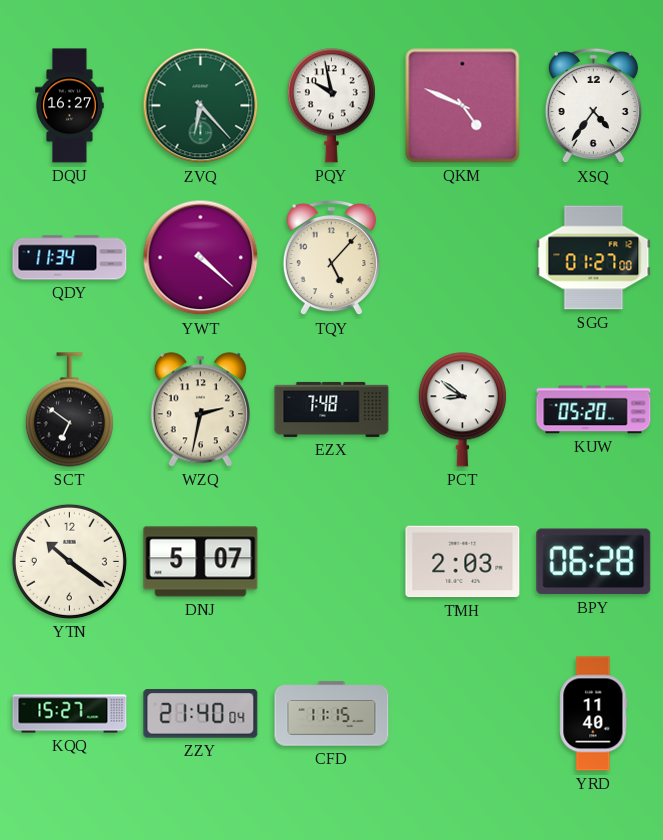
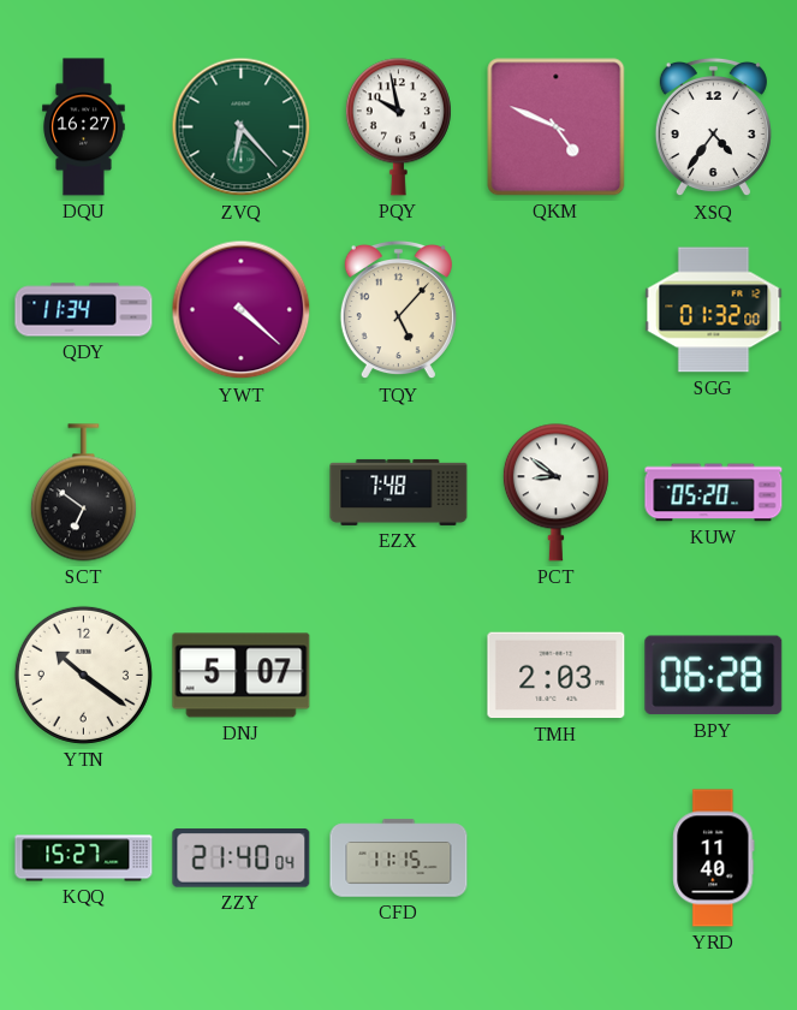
SGG: 01:27 -> 01:32 (714, 310)
WZQ: 2:32 -> none (200, 410)
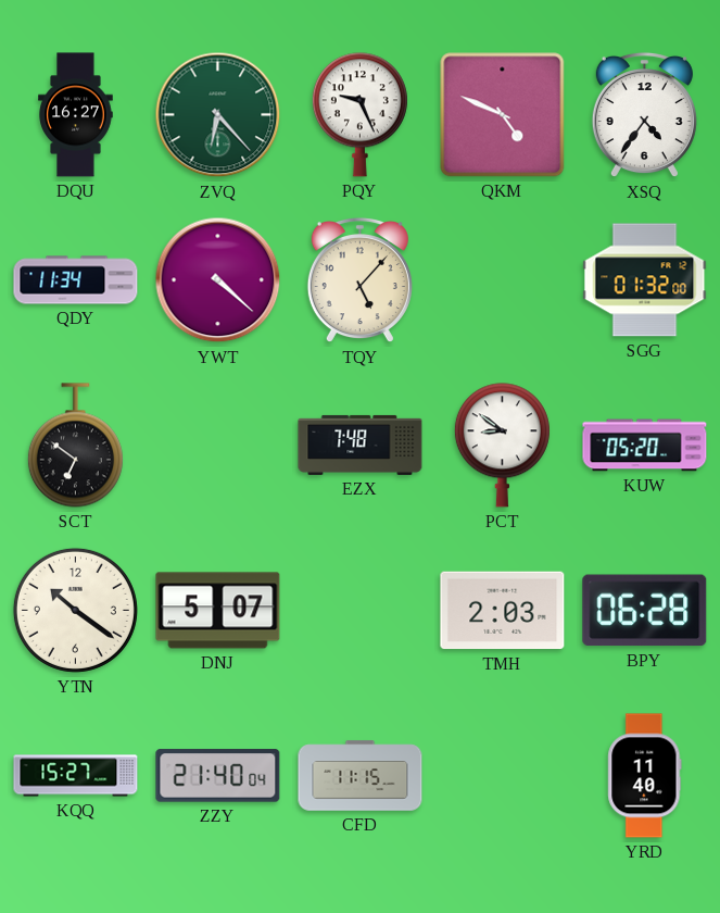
PQY: 9:58 -> 9:26 (359, 115)
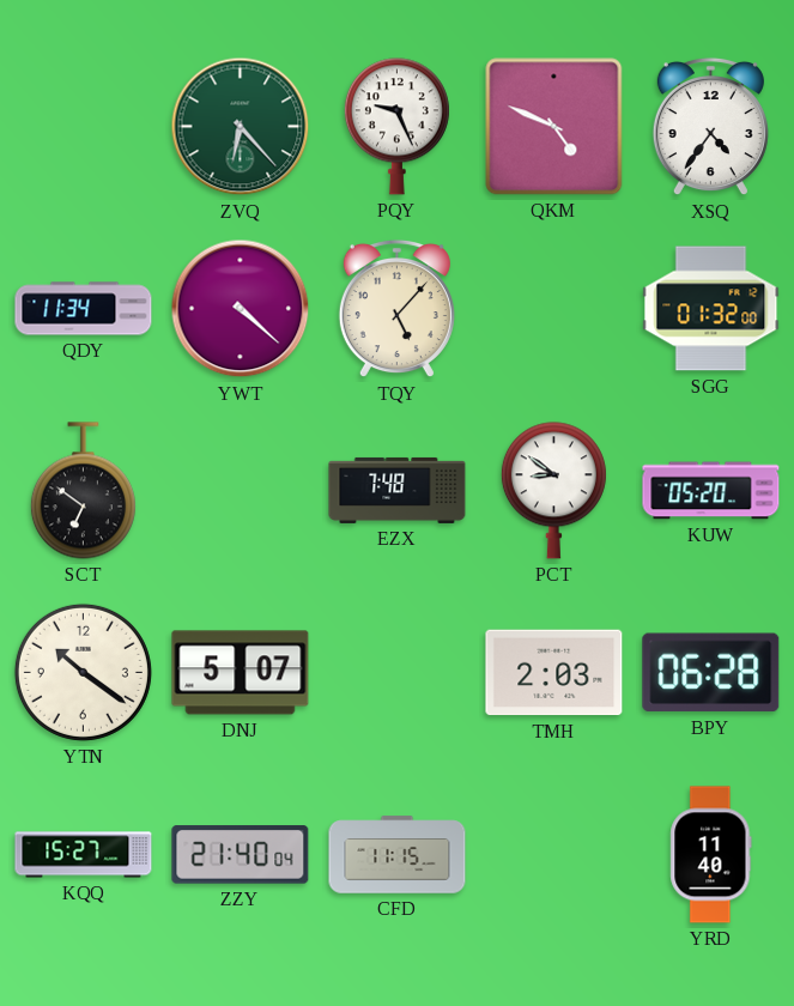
DQU: 16:27 -> none (76, 115)
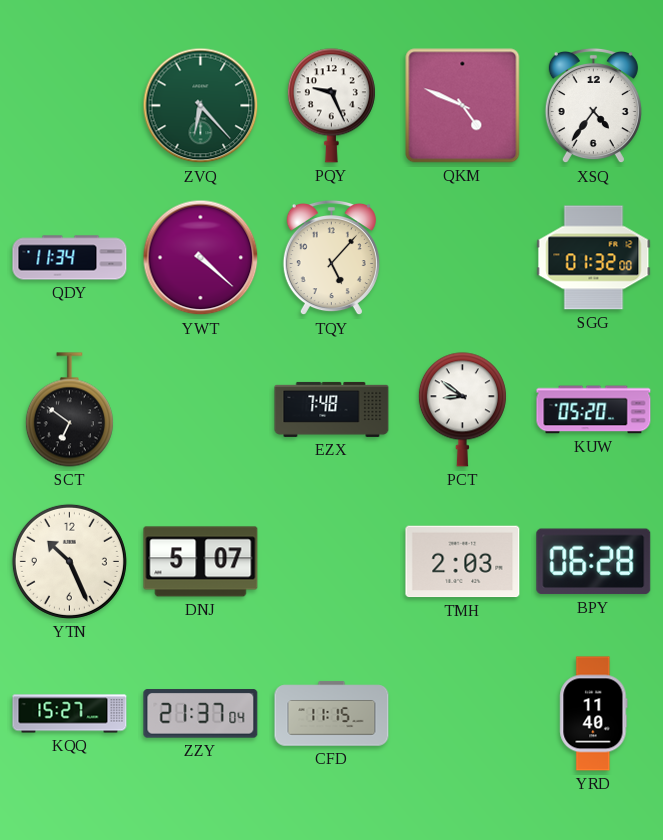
YTN: 10:21 -> 10:26 (69, 561)
ZZY: 21:40 -> 21:37 (201, 714)
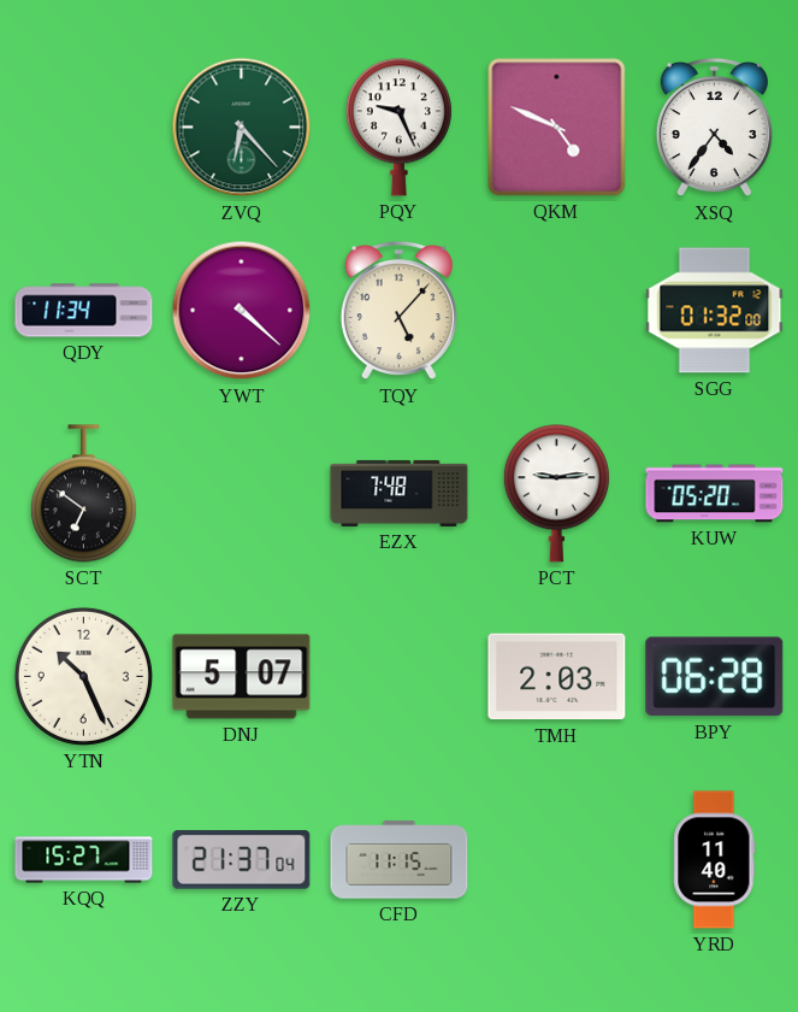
PCT: 8:51 -> 9:14 (556, 494)
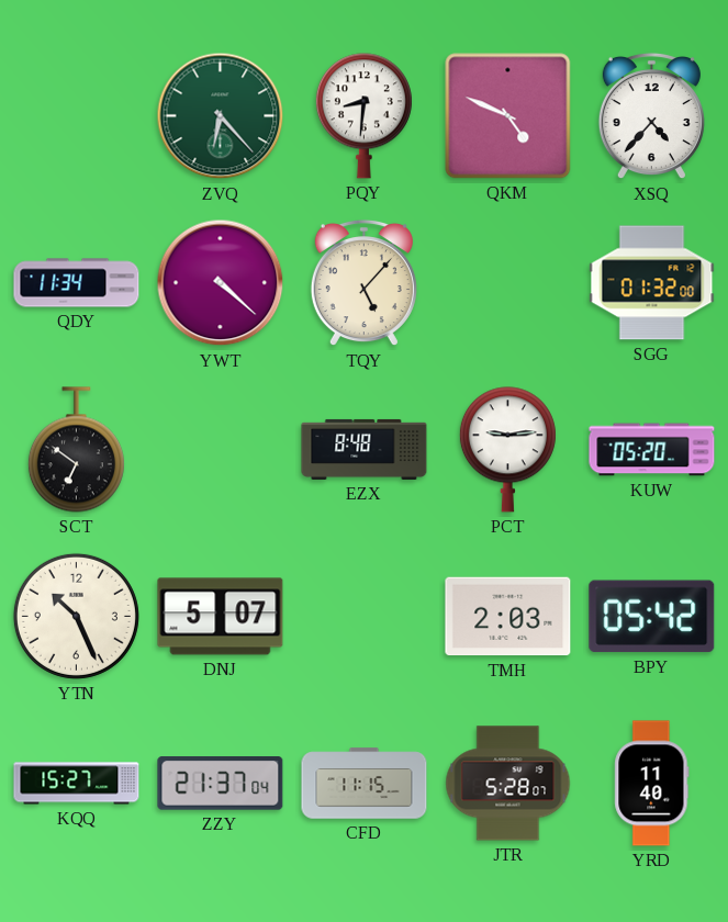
PQY: 9:26 -> 8:31 (363, 116)
XSQ: 4:36 -> 4:37 (651, 116)
EZX: 7:48 -> 8:48 (365, 449)
BPY: 06:28 -> 05:42 (652, 617)
JTR: none -> 5:28 (508, 784)
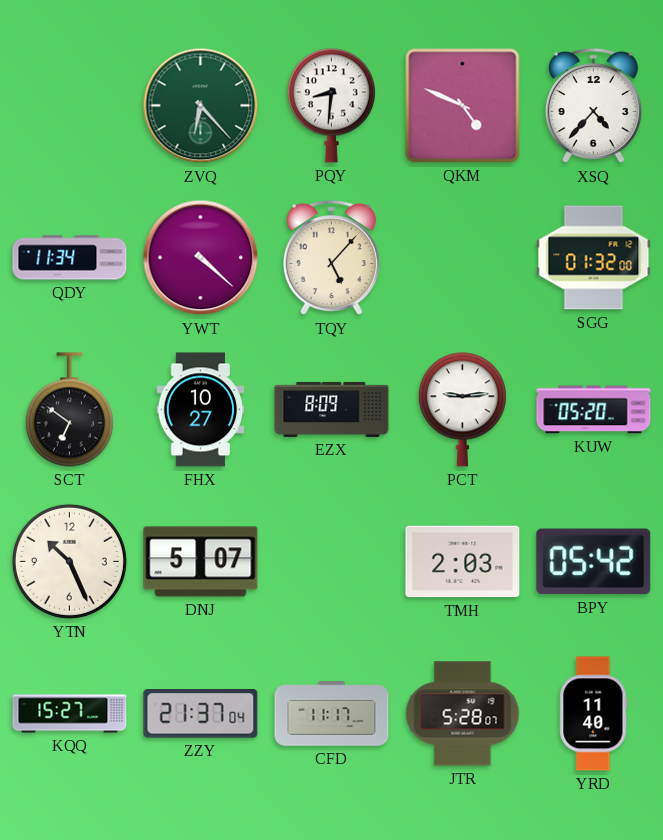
FHX: none -> 10:27 (201, 410)
EZX: 8:48 -> 8:09 (332, 409)
CFD: 11:15 -> 11:17 (332, 714)
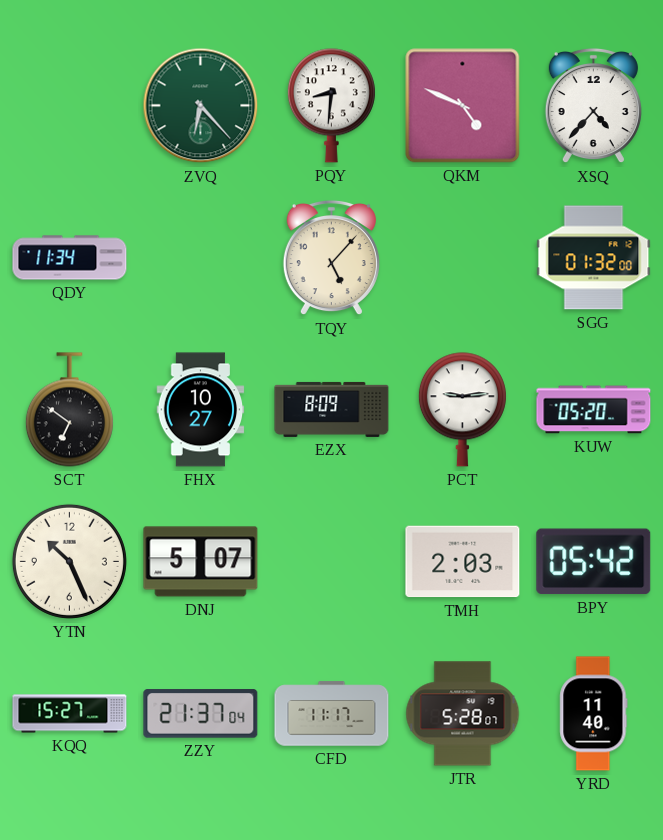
YWT: 4:22 -> none (201, 258)
